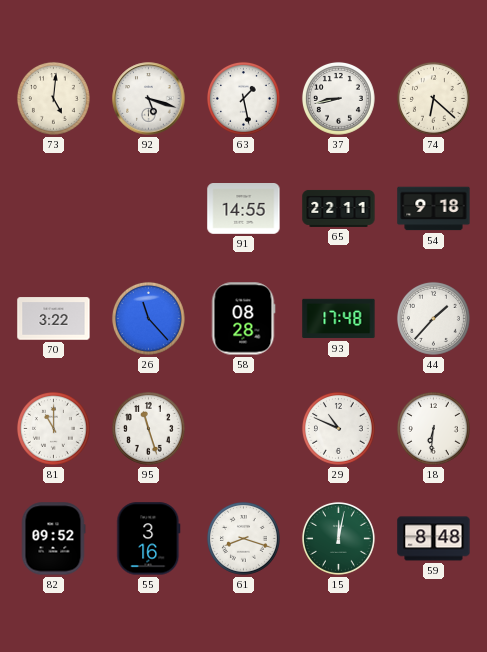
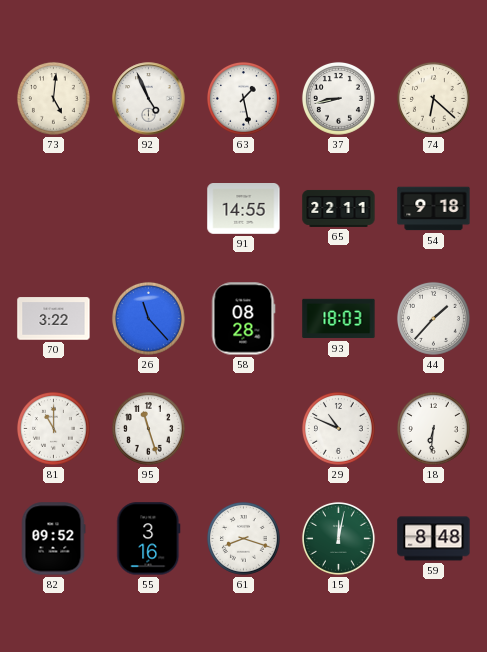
92: 5:18 -> 4:56 (149, 99)
93: 17:48 -> 18:03 (339, 319)
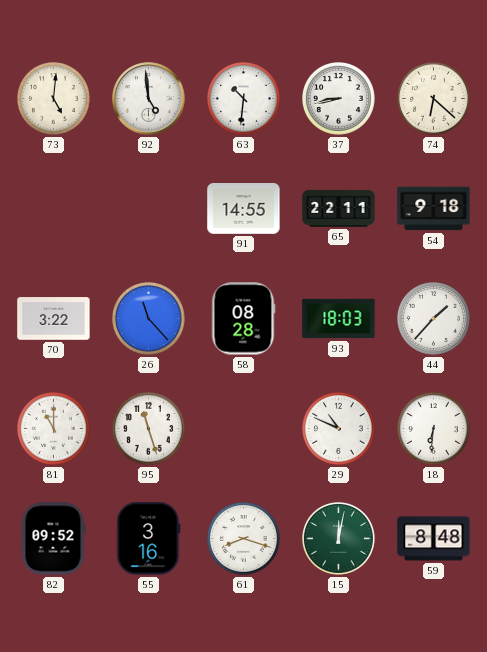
92: 4:56 -> 4:59 (149, 99)
63: 1:28 -> 10:31 (243, 98)
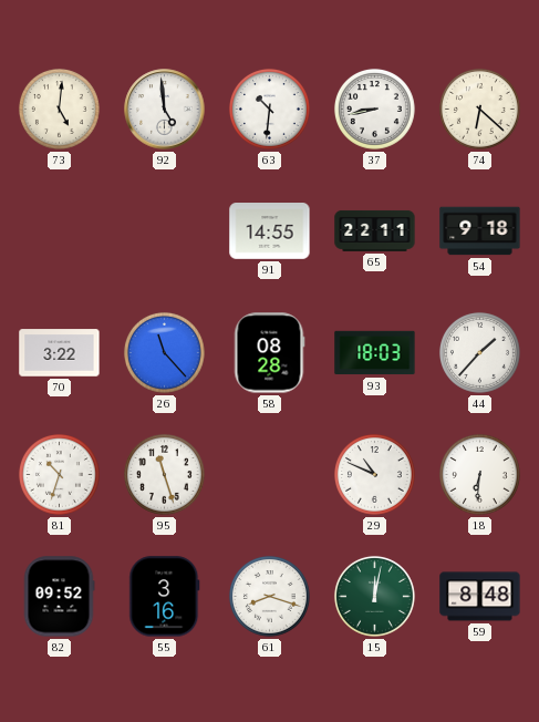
81: 11:00 -> 10:33 (59, 474)
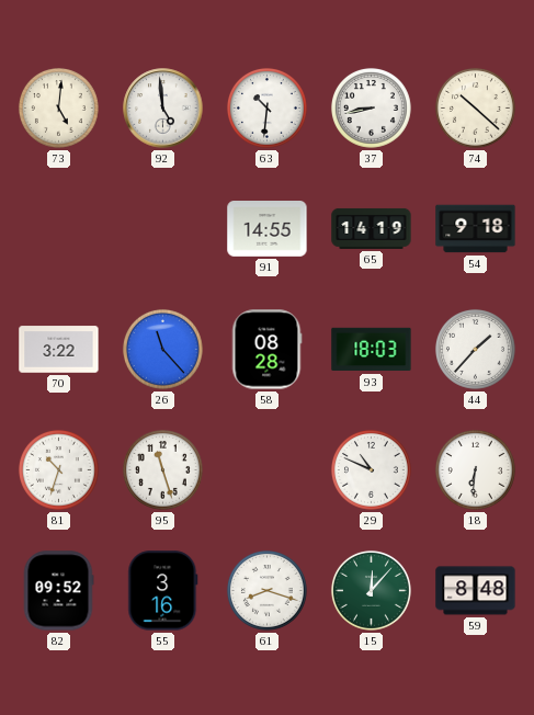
74: 6:22 -> 10:22 (475, 107)
65: 22:11 -> 14:19 (372, 228)
15: 12:02 -> 12:07 (371, 590)
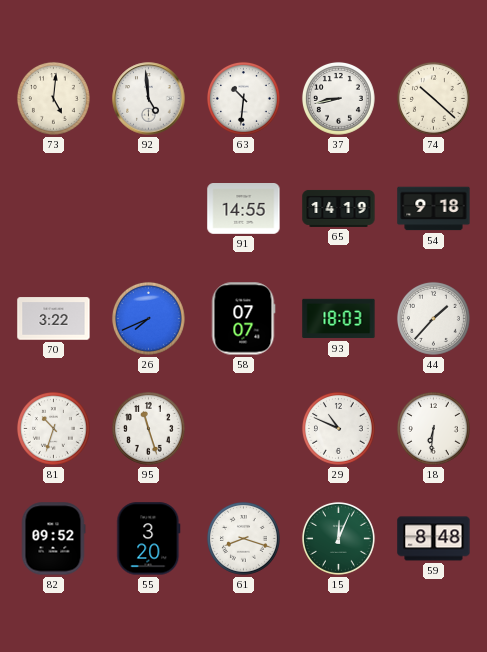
26: 11:23 -> 7:41 (148, 318)
58: 08:28 -> 07:07 (243, 319)
55: 3:16 -> 3:20 (149, 539)
15: 12:07 -> 12:04 (338, 538)
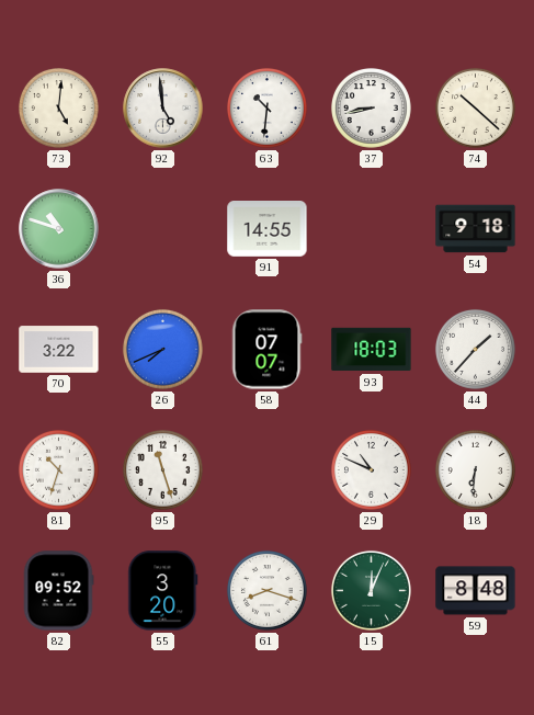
36: none -> 10:48 (59, 229)
65: 14:19 -> none (339, 208)
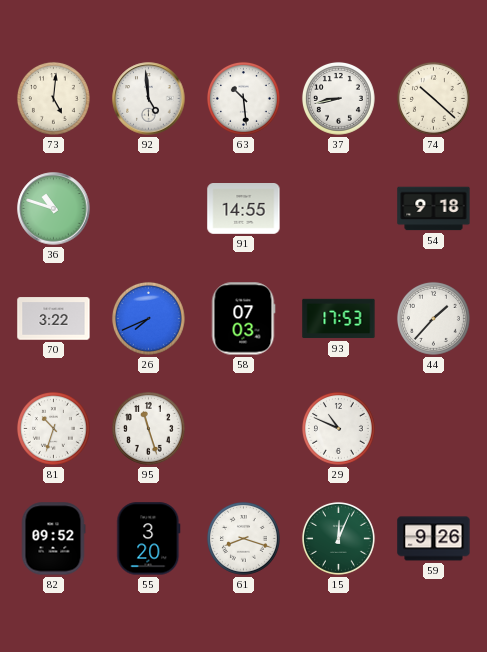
63: 10:31 -> 10:29 (243, 98)
58: 07:07 -> 07:03 (243, 319)
93: 18:03 -> 17:53 (339, 319)
18: 6:31 -> none (475, 469)
59: 8:48 -> 9:26 (434, 539)
